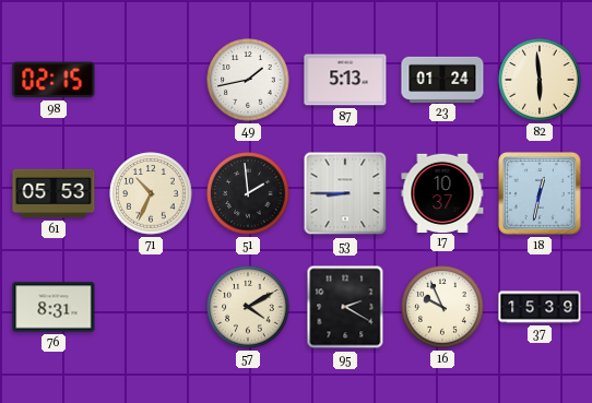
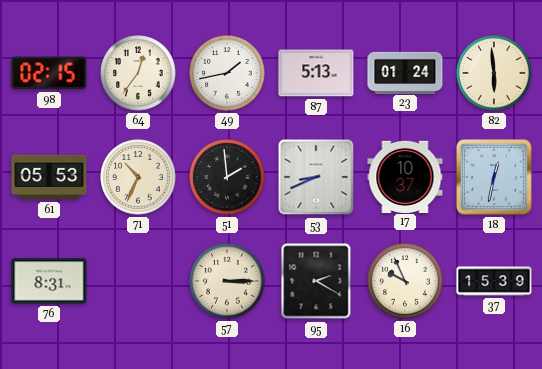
64: none -> 12:36 (138, 73)
53: 8:45 -> 8:41 (316, 177)
57: 4:10 -> 3:15 (227, 281)
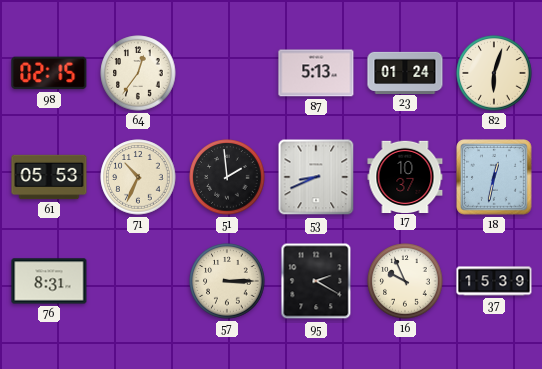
49: 1:43 -> none (227, 73)
82: 5:59 -> 6:03 (494, 73)
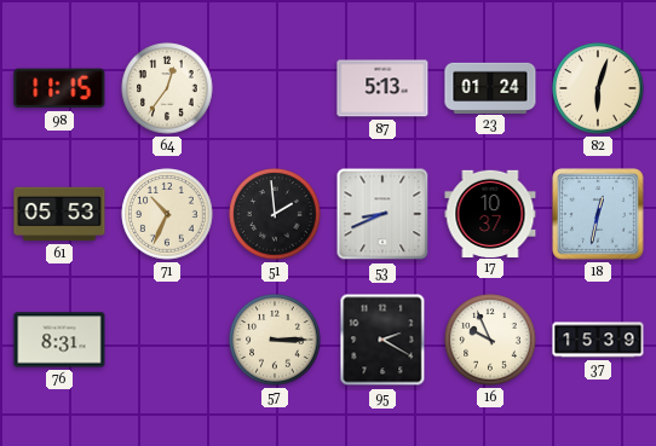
98: 02:15 -> 11:15 (59, 88)
